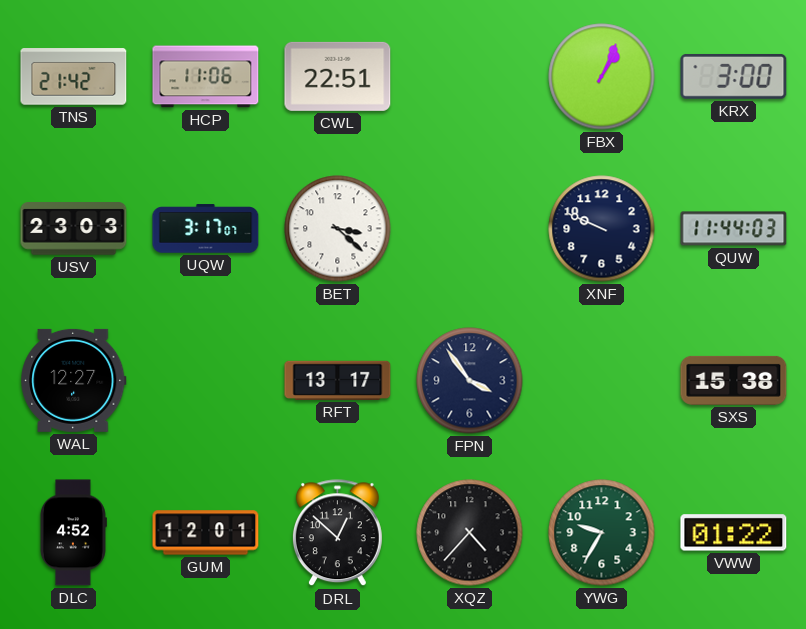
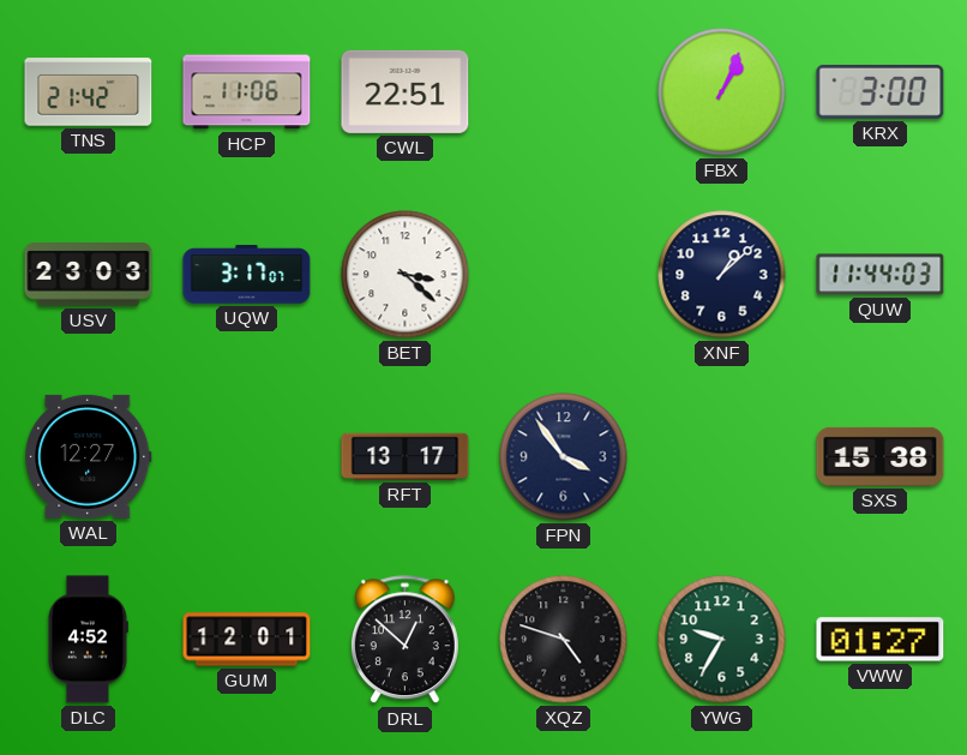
XNF: 9:49 -> 1:08 (722, 275)
XQZ: 4:37 -> 4:48 (564, 640)
VWW: 01:22 -> 01:27 (881, 640)
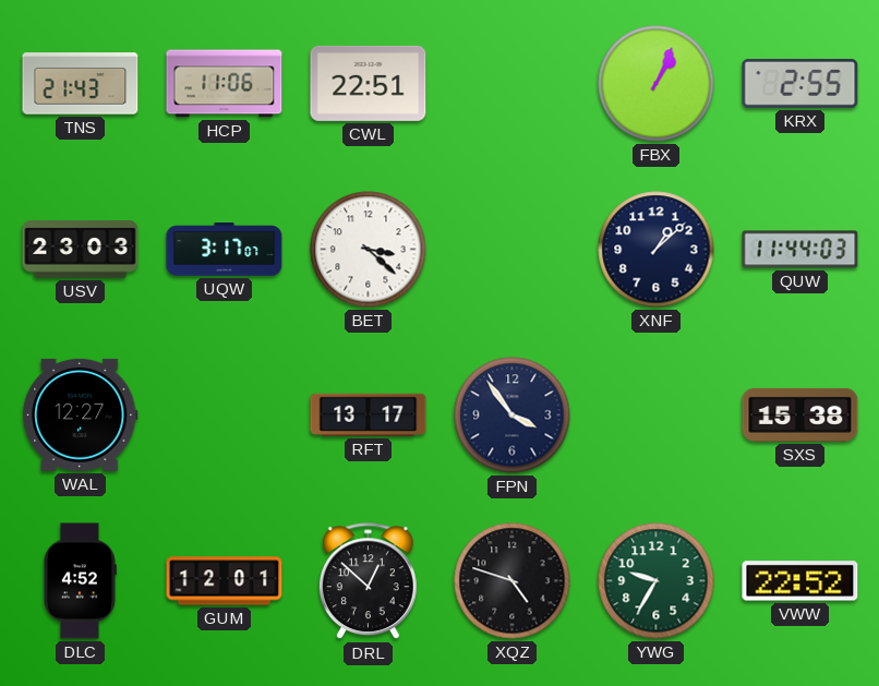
TNS: 21:42 -> 21:43 (81, 84)
KRX: 3:00 -> 2:55 (800, 83)
VWW: 01:27 -> 22:52 (800, 581)
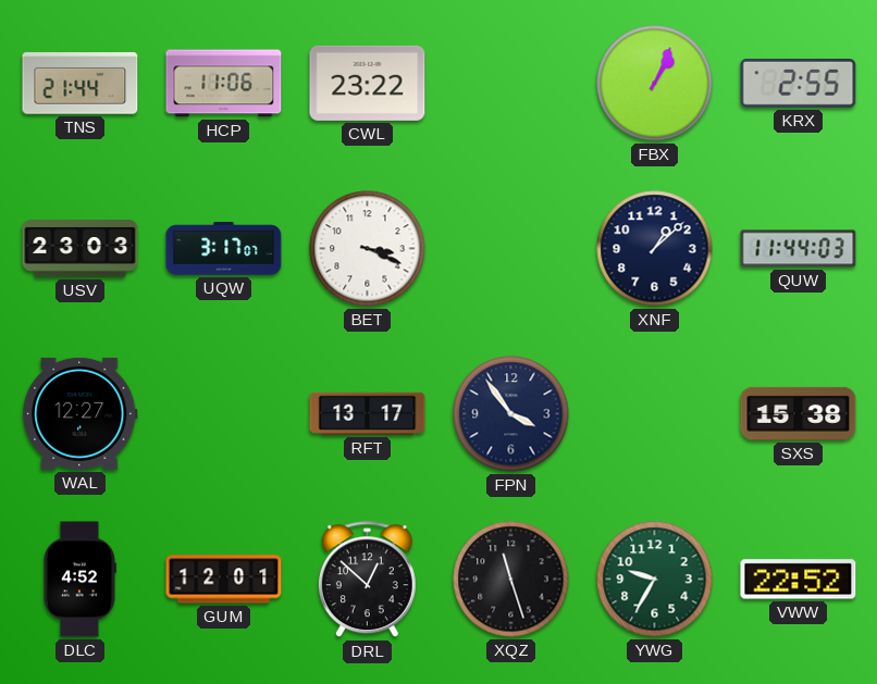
TNS: 21:43 -> 21:44 (81, 84)
CWL: 22:51 -> 23:22 (368, 83)
BET: 3:22 -> 3:19 (368, 249)
XQZ: 4:48 -> 11:27 (511, 580)
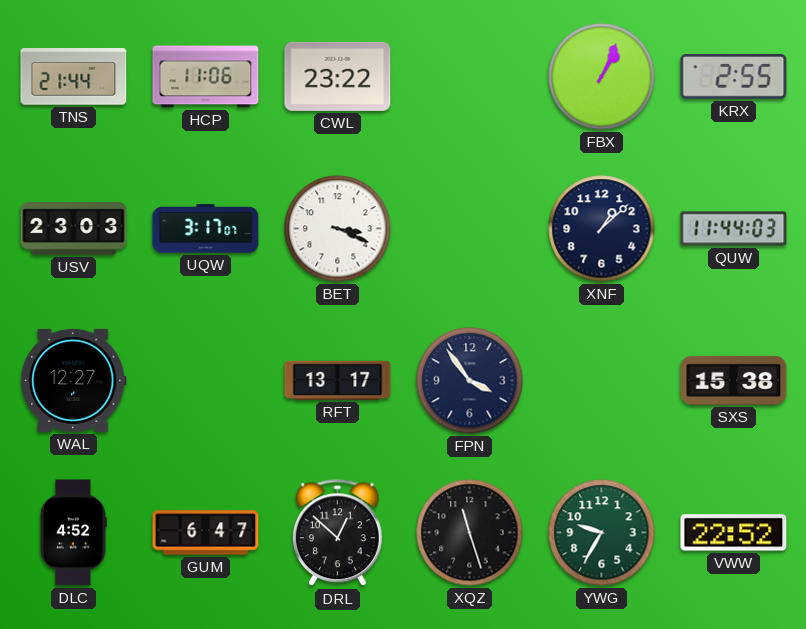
GUM: 12:01 -> 6:47 (206, 533)
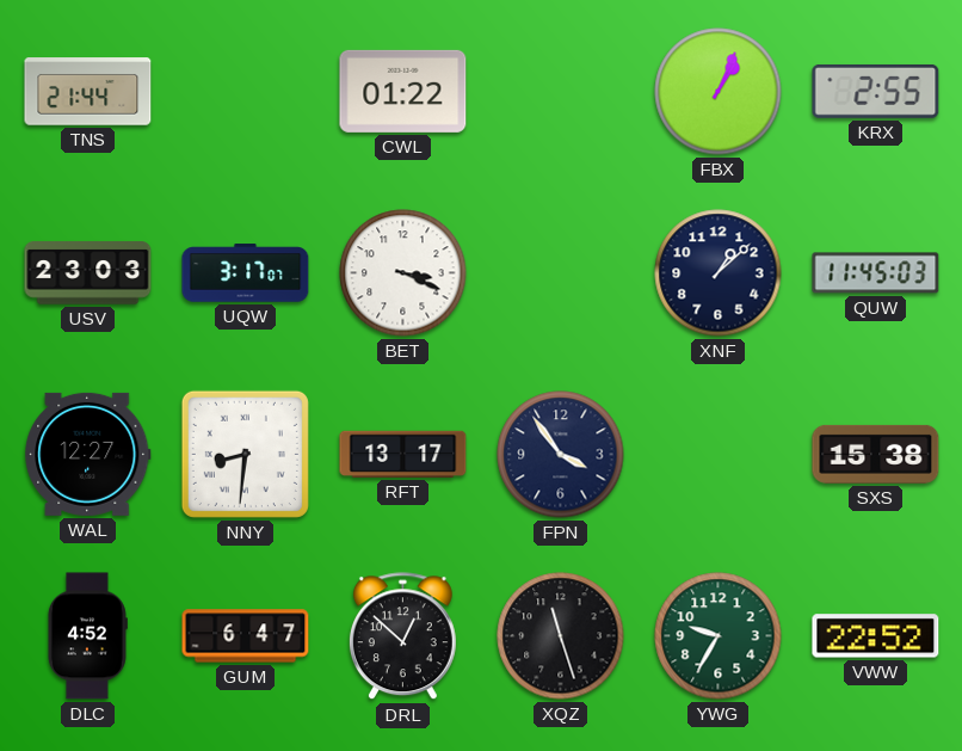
HCP: 11:06 -> none (206, 77)
CWL: 23:22 -> 01:22 (403, 91)
QUW: 11:44 -> 11:45 (876, 273)
NNY: none -> 8:31 (245, 454)
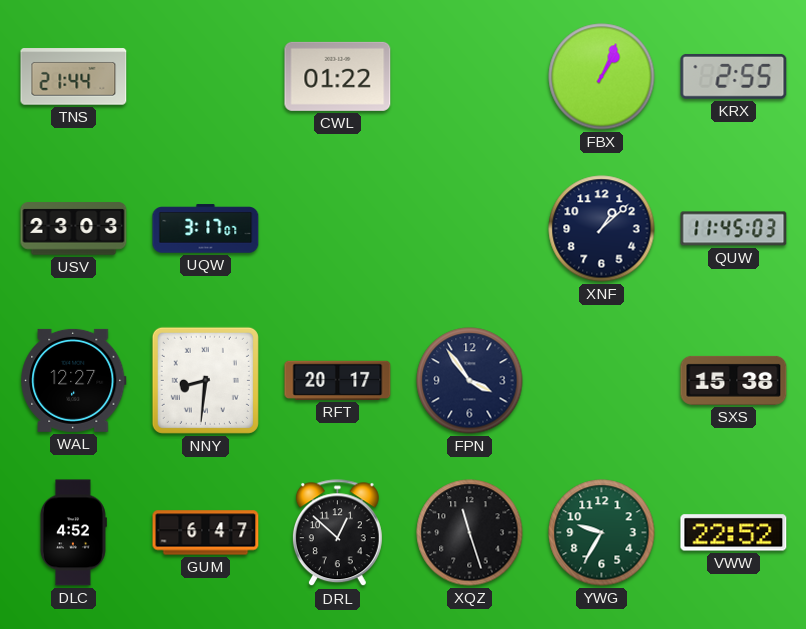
BET: 3:19 -> none (403, 273)
RFT: 13:17 -> 20:17 (338, 380)
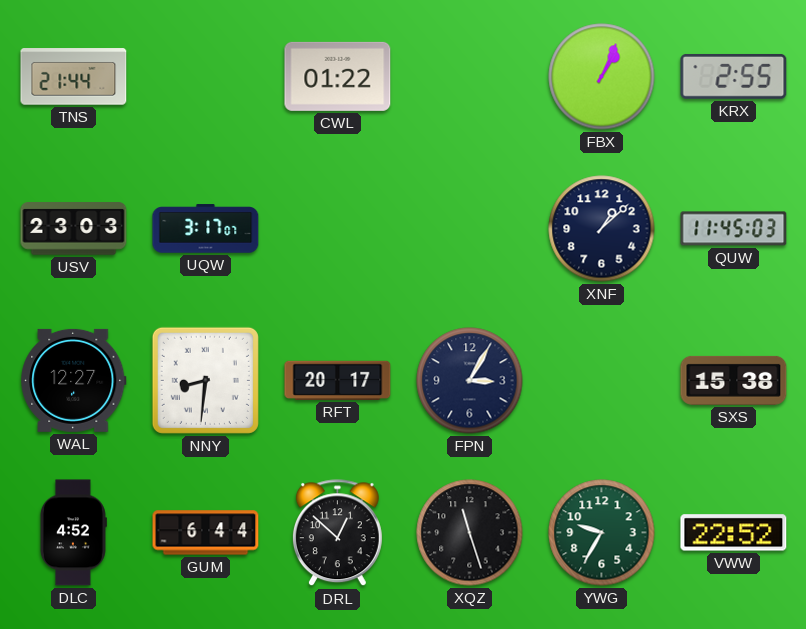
FPN: 3:54 -> 3:05 (470, 381)
GUM: 6:47 -> 6:44 (206, 533)
